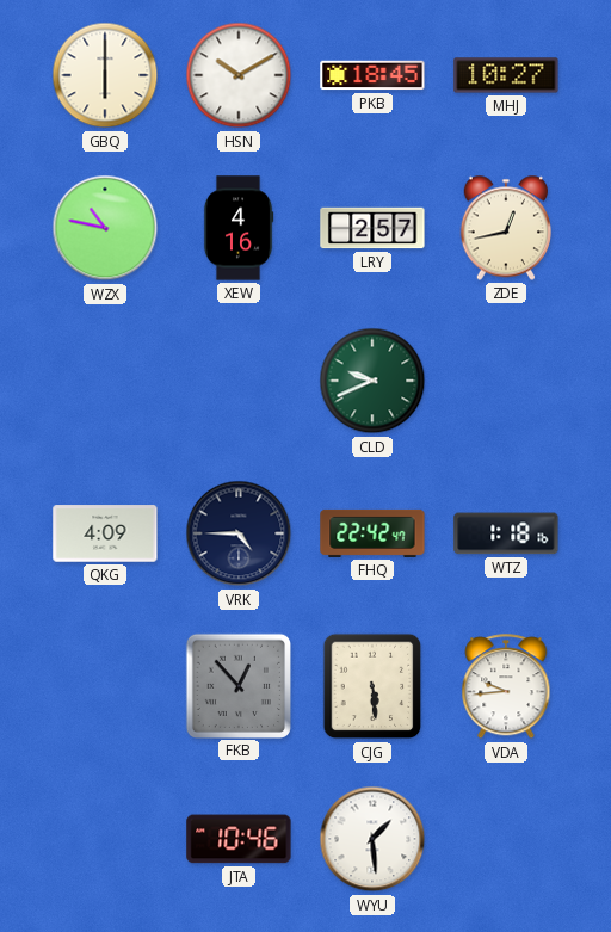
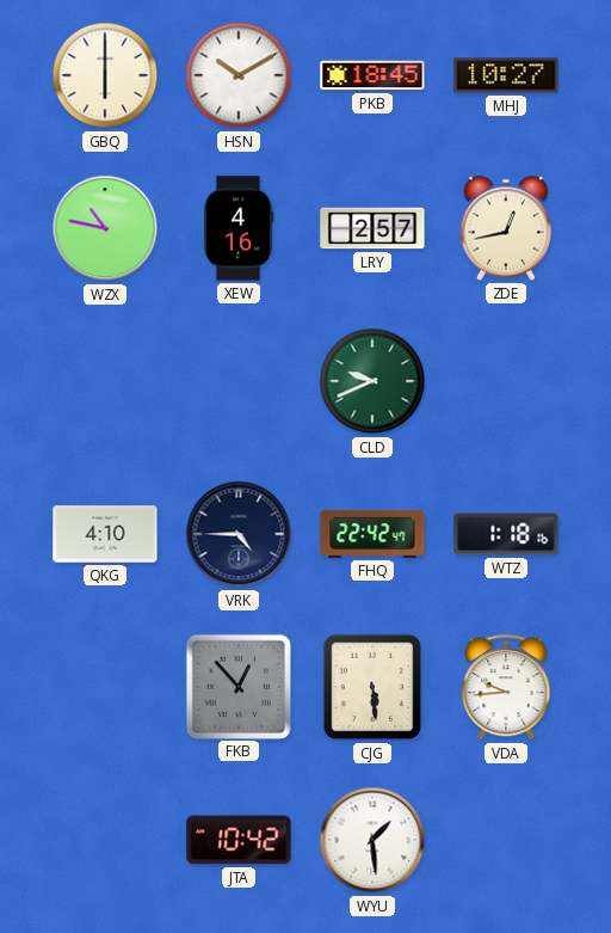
QKG: 4:09 -> 4:10 (105, 534)
JTA: 10:46 -> 10:42 (239, 840)
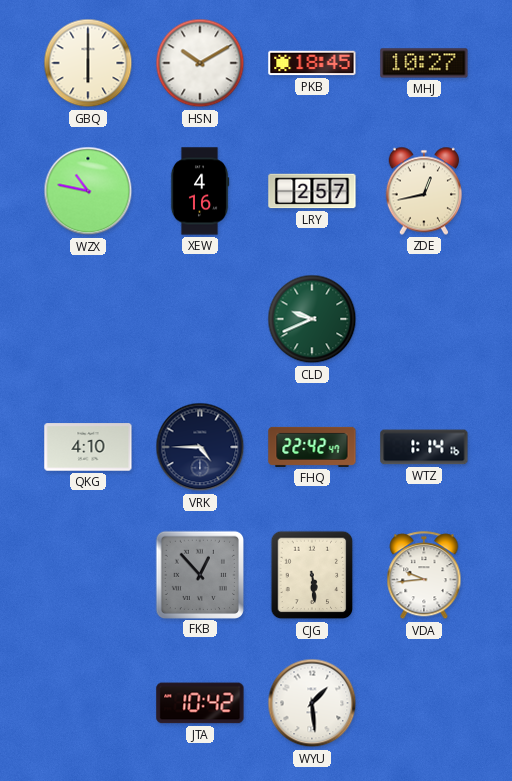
WTZ: 1:18 -> 1:14 (424, 447)
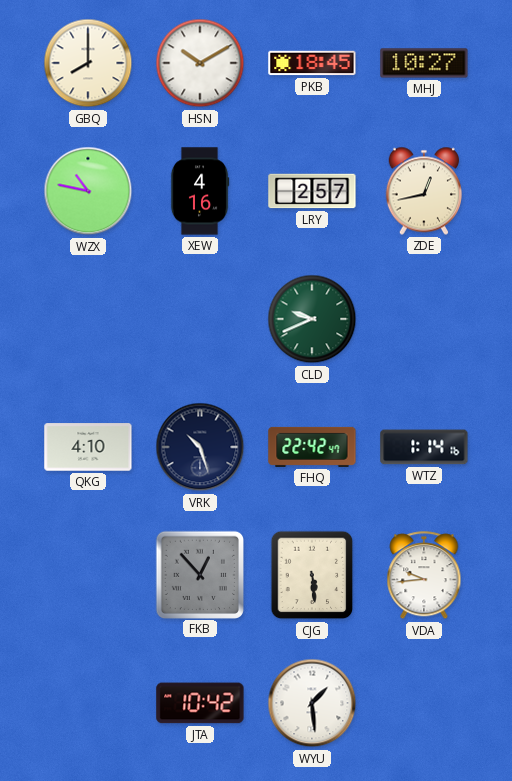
GBQ: 6:00 -> 8:00 (88, 63)
VRK: 4:45 -> 10:27 (200, 447)
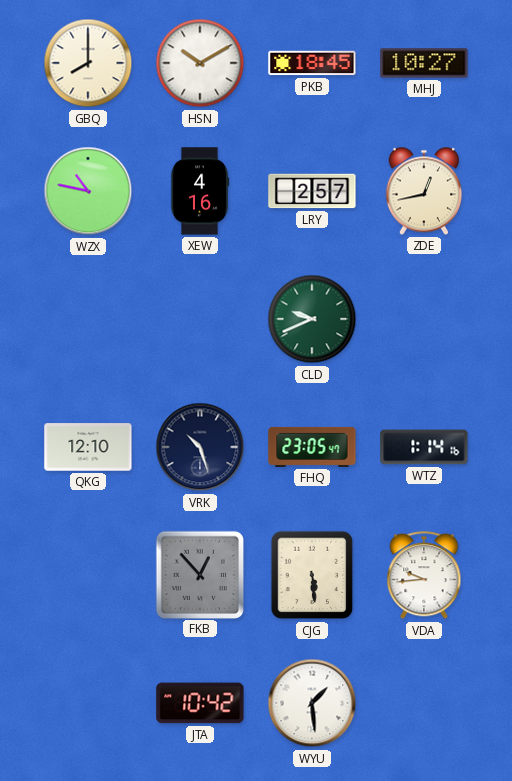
QKG: 4:10 -> 12:10 (88, 447)
FHQ: 22:42 -> 23:05 (312, 447)
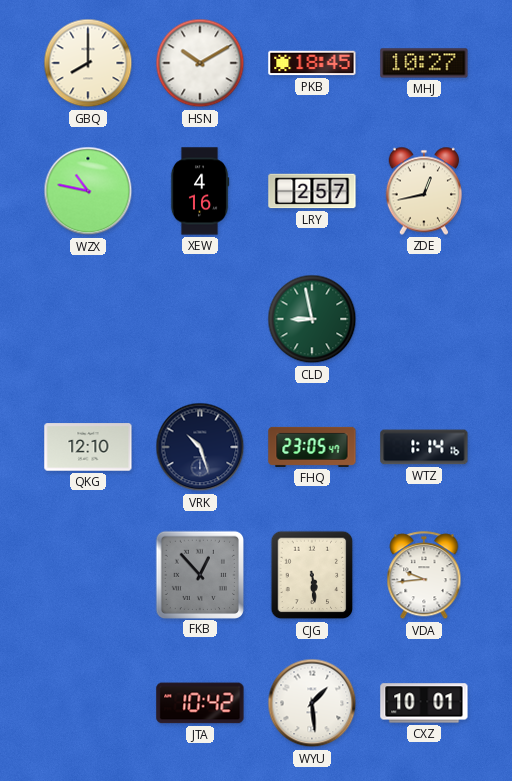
CLD: 9:41 -> 8:58 (312, 319)
CXZ: none -> 10:01 (424, 703)
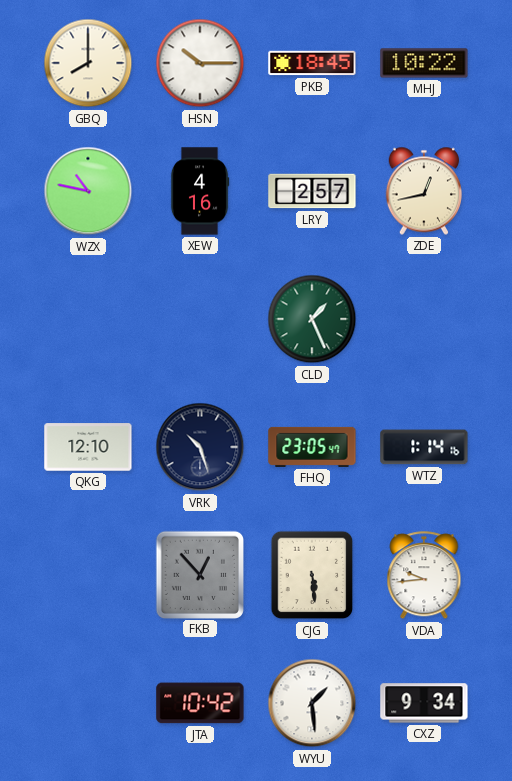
HSN: 10:10 -> 10:15 (200, 63)
MHJ: 10:27 -> 10:22 (424, 63)
CLD: 8:58 -> 1:26 (312, 319)
CXZ: 10:01 -> 9:34 (424, 703)
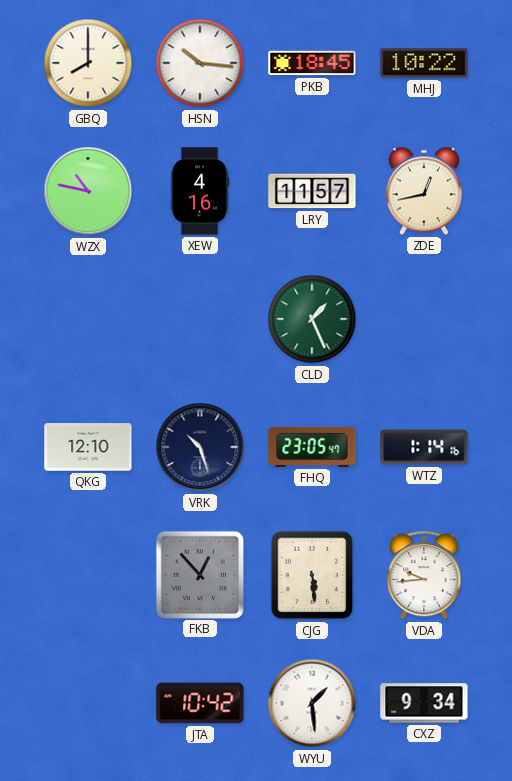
HSN: 10:15 -> 10:16 (200, 63)
LRY: 2:57 -> 11:57 (312, 191)
